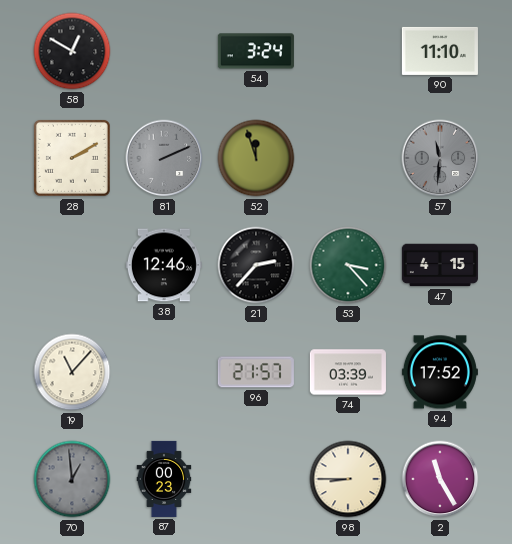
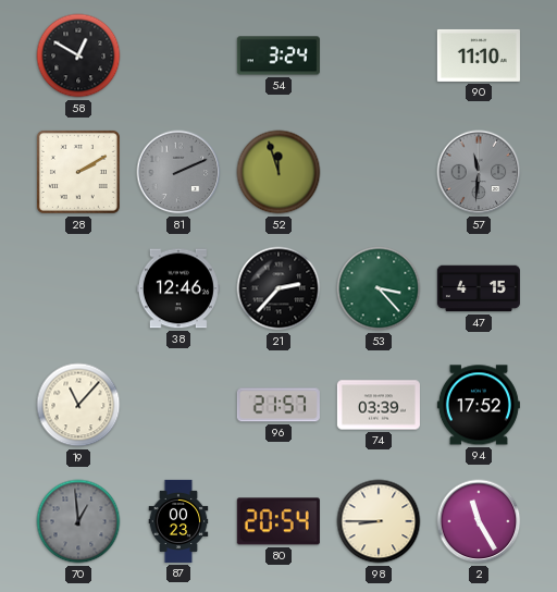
80: none -> 20:54 (278, 521)
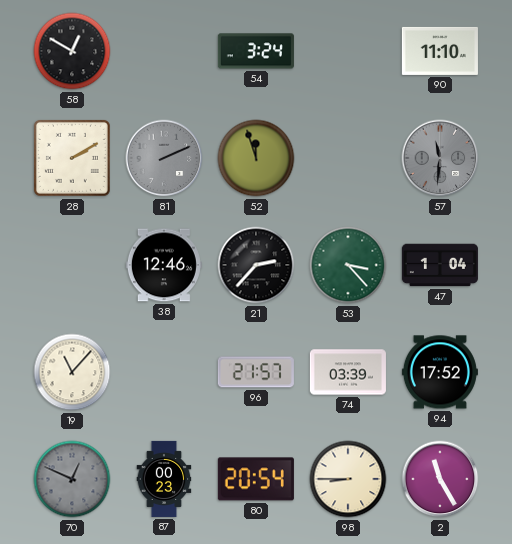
47: 4:15 -> 1:04 (440, 265)
70: 12:59 -> 12:49 (72, 479)
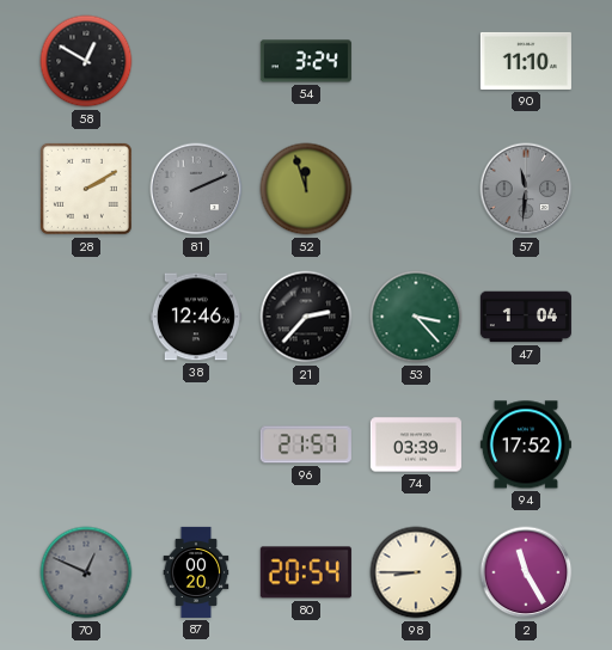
19: 11:07 -> none (72, 372)
87: 00:23 -> 00:20 (196, 572)
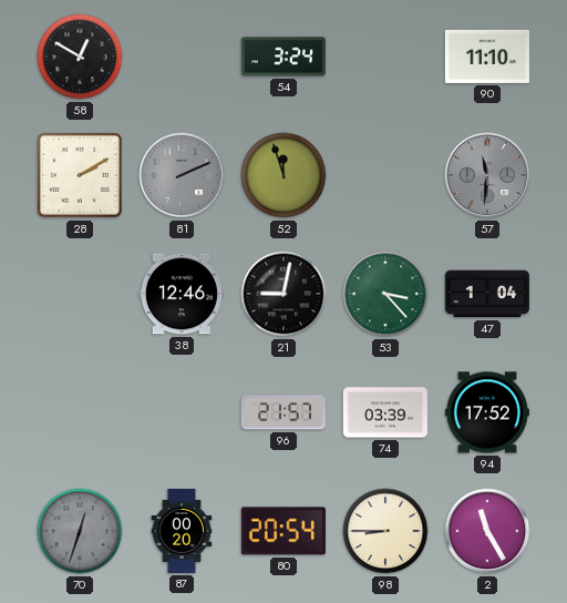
21: 2:37 -> 9:02 (283, 294)
70: 12:49 -> 12:33 (80, 531)
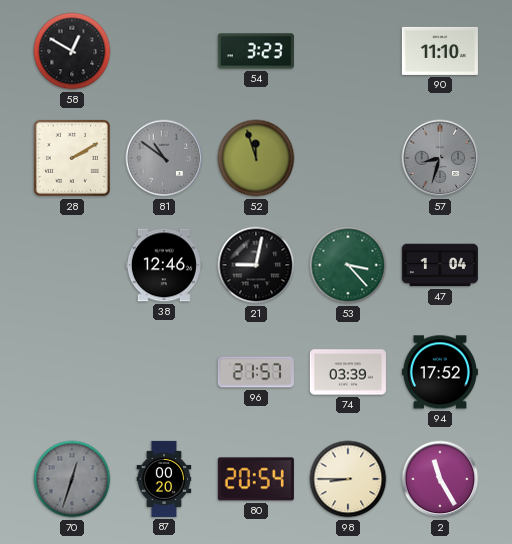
54: 3:24 -> 3:23 (256, 51)
81: 2:11 -> 10:51 (164, 158)
57: 11:31 -> 8:33 (440, 158)
